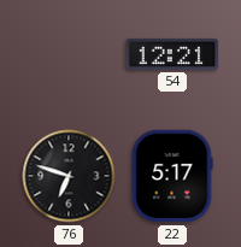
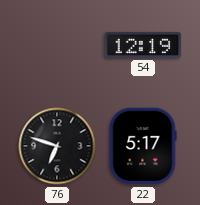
54: 12:21 -> 12:19 (143, 45)
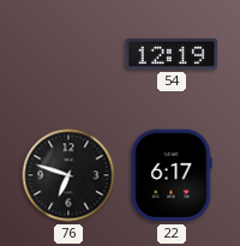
22: 5:17 -> 6:17 (172, 175)
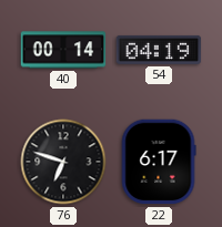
40: none -> 00:14 (63, 50)
54: 12:19 -> 04:19 (159, 50)
